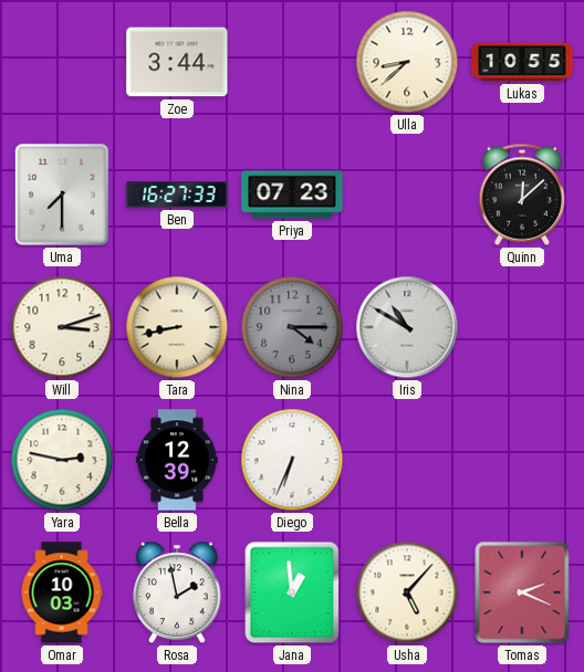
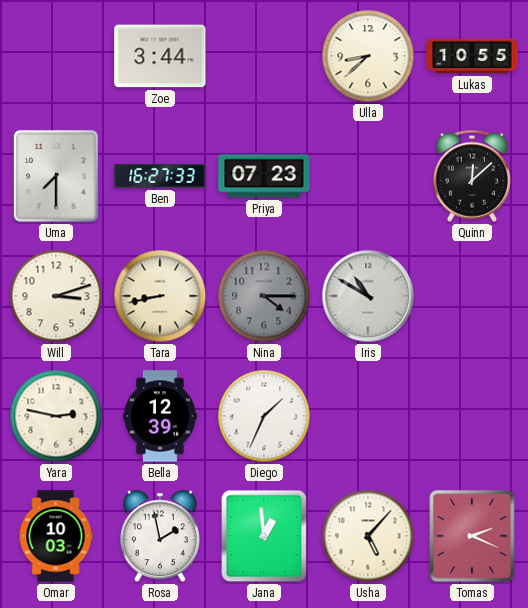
Diego: 6:34 -> 1:34 (264, 416)
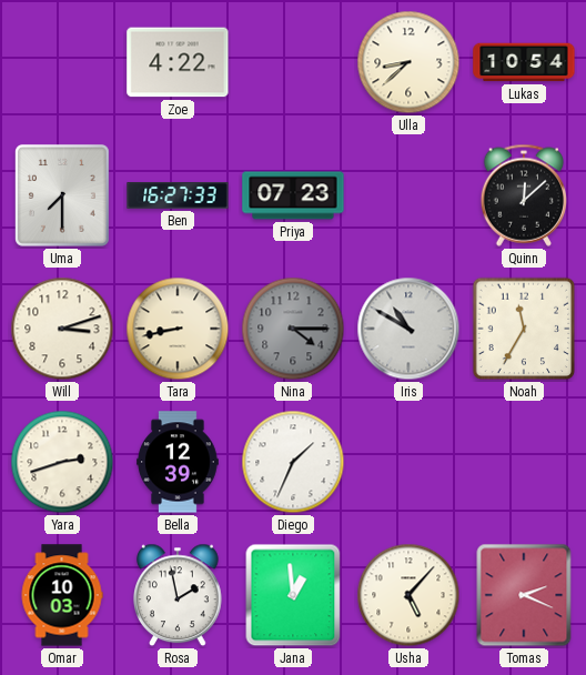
Zoe: 3:44 -> 4:22 (178, 62)
Lukas: 10:55 -> 10:54 (524, 62)
Noah: none -> 11:35 (524, 329)
Yara: 2:47 -> 2:42 (62, 462)
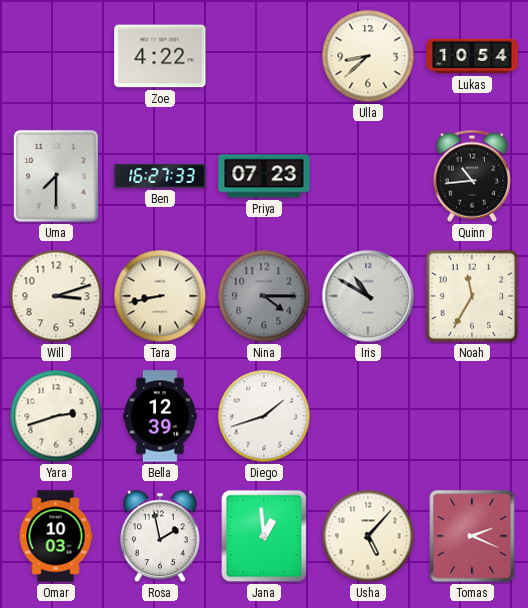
Quinn: 12:08 -> 10:44 (472, 176)
Diego: 1:34 -> 1:42 (264, 416)
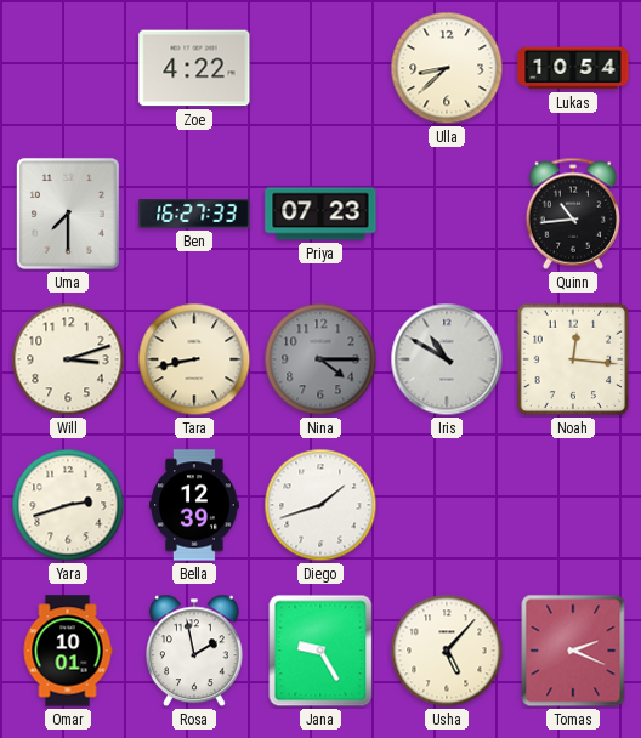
Noah: 11:35 -> 12:16 (573, 359)
Omar: 10:03 -> 10:01 (68, 651)
Jana: 12:59 -> 9:25 (320, 651)
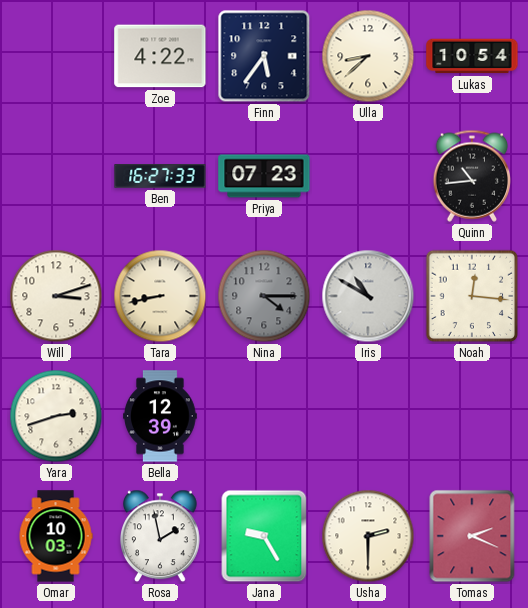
Finn: none -> 5:36 (264, 56)
Uma: 7:30 -> none (68, 214)
Diego: 1:42 -> none (320, 505)
Omar: 10:01 -> 10:03 (56, 536)
Usha: 5:07 -> 2:30 (368, 536)
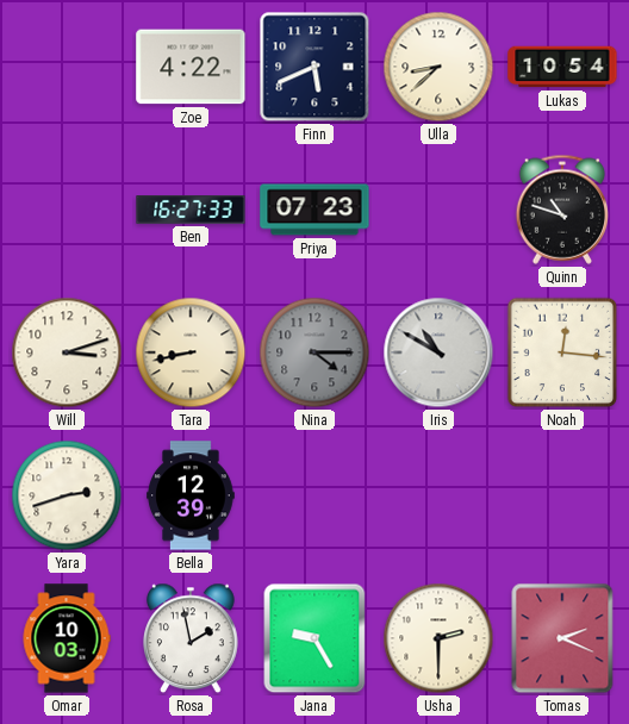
Finn: 5:36 -> 5:41 (314, 67)
Quinn: 10:44 -> 10:48 (562, 210)
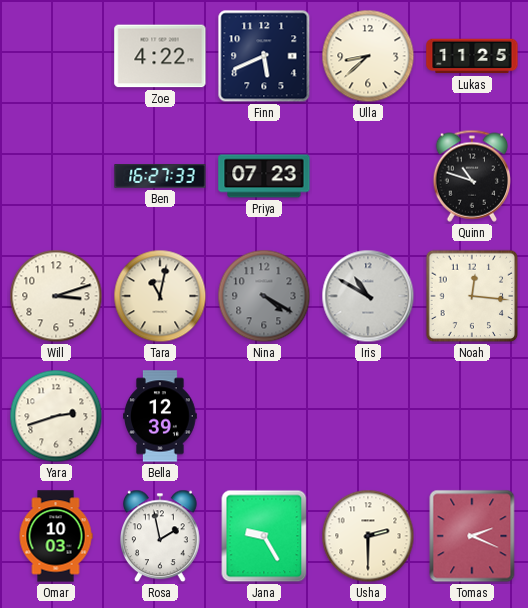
Lukas: 10:54 -> 11:25 (472, 56)
Tara: 8:43 -> 11:02 (160, 296)
Nina: 4:15 -> 4:20 (264, 296)
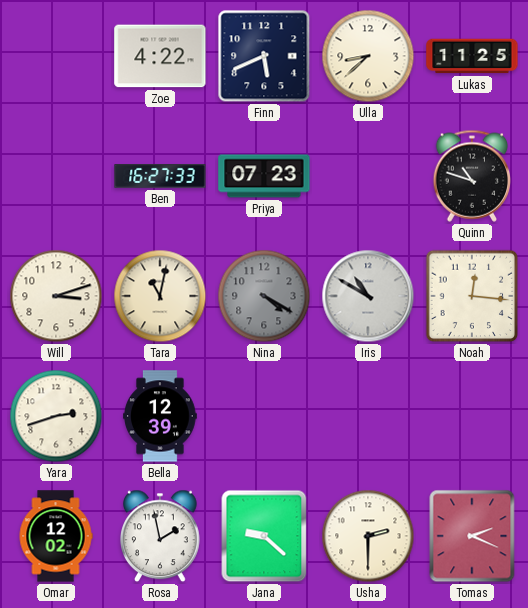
Omar: 10:03 -> 12:02 (56, 536)
Jana: 9:25 -> 9:22 (264, 536)
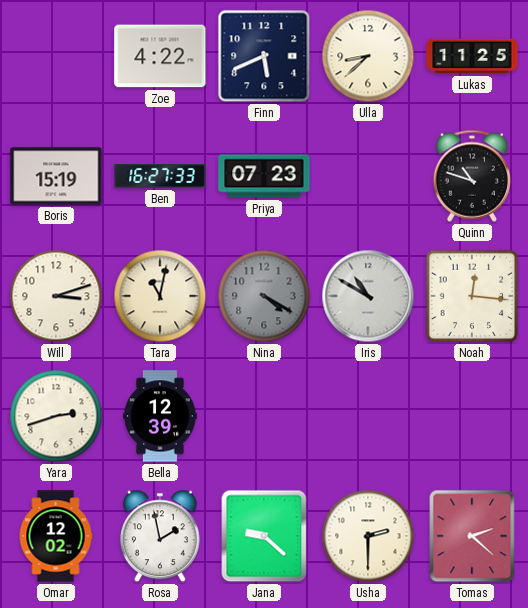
Boris: none -> 15:19 (56, 176)
Tomas: 2:19 -> 2:22 (472, 536)
